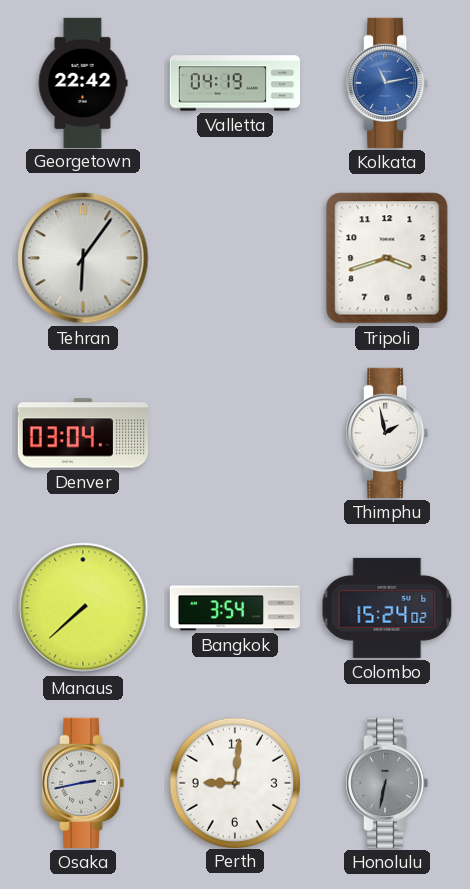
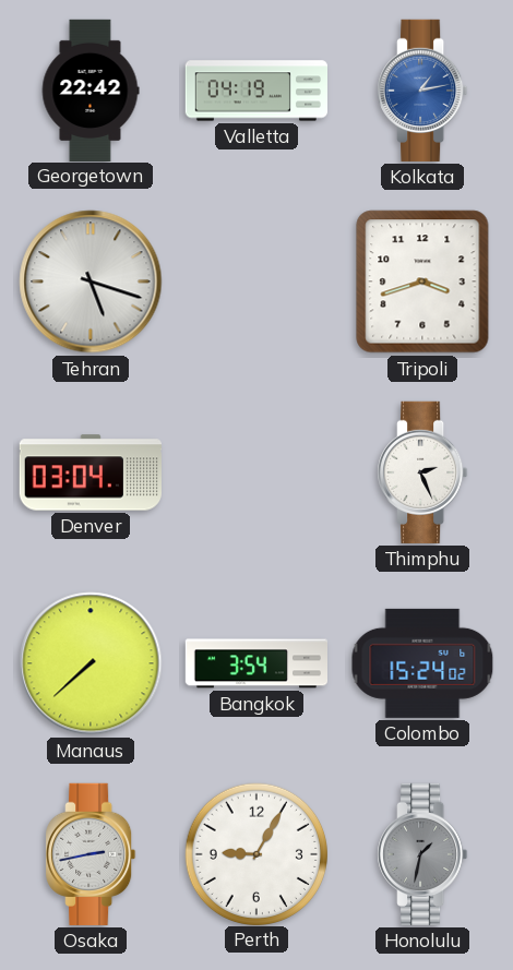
Kolkata: 11:13 -> 1:13 (422, 91)
Tehran: 6:06 -> 5:18 (91, 282)
Thimphu: 1:58 -> 2:26 (422, 472)
Perth: 9:01 -> 9:05 (255, 853)
Honolulu: 6:32 -> 1:32 (422, 854)
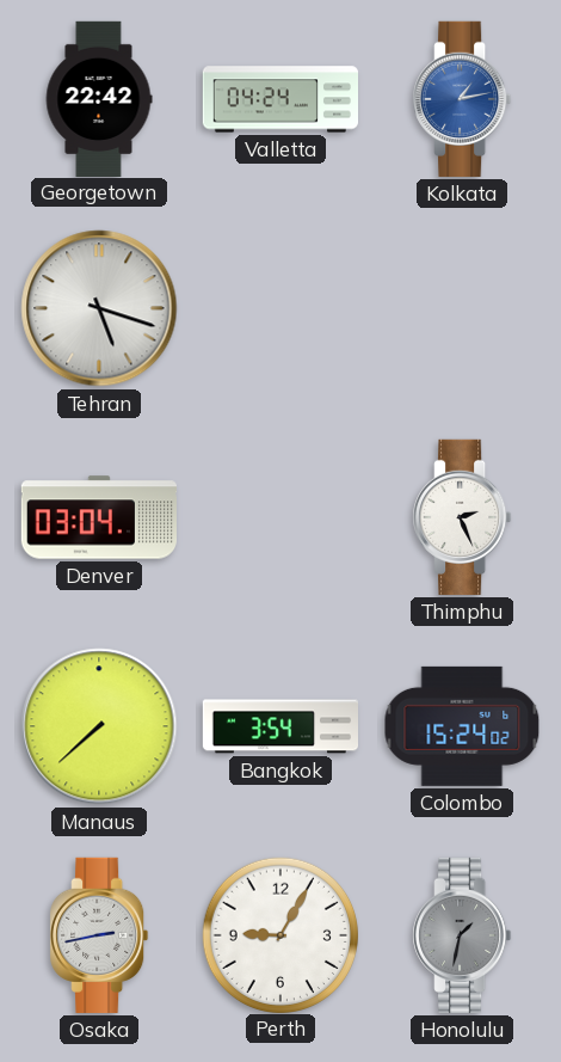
Valletta: 04:19 -> 04:24 (279, 99)
Tripoli: 3:42 -> none (422, 282)
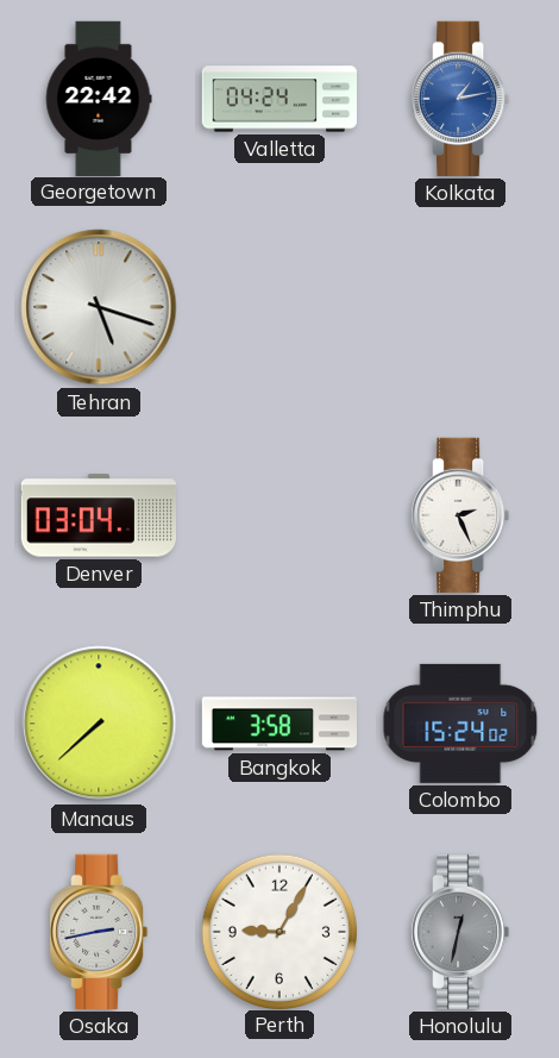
Bangkok: 3:54 -> 3:58 (278, 724)
Honolulu: 1:32 -> 12:32 (460, 932)
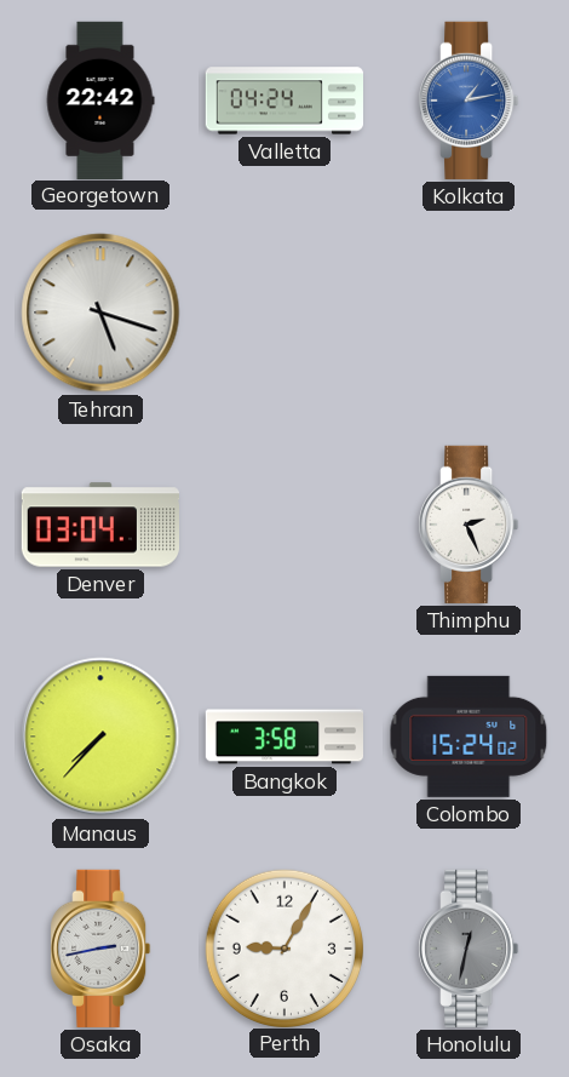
Manaus: 7:38 -> 7:37 (100, 737)
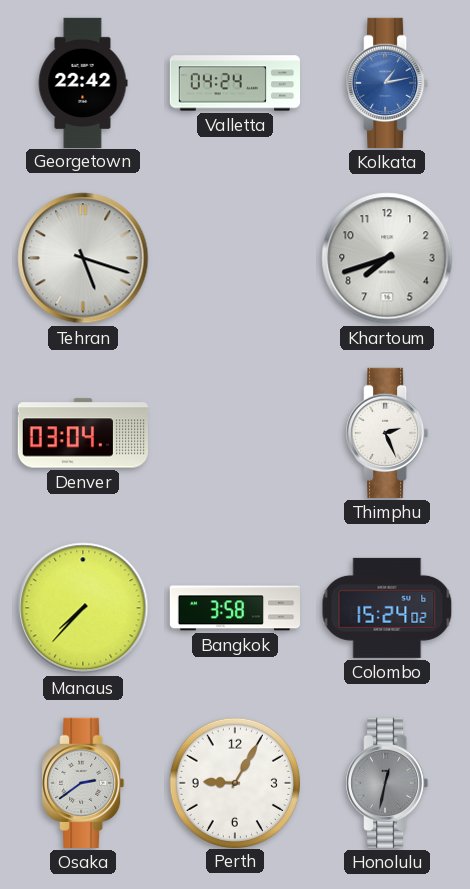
Khartoum: none -> 7:42 (387, 258)
Osaka: 2:43 -> 2:39 (83, 783)
